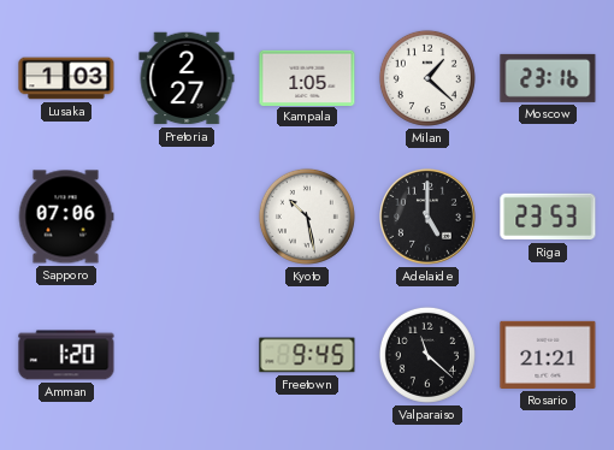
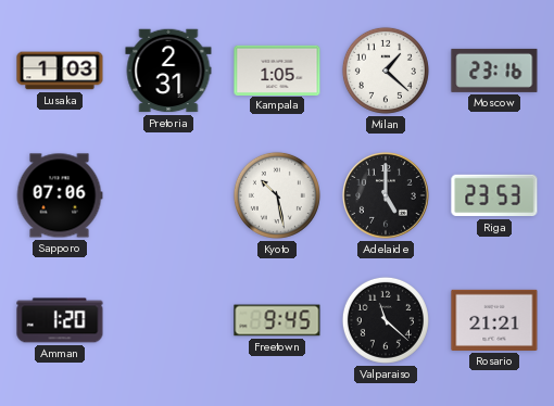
Pretoria: 2:27 -> 2:31 (168, 71)
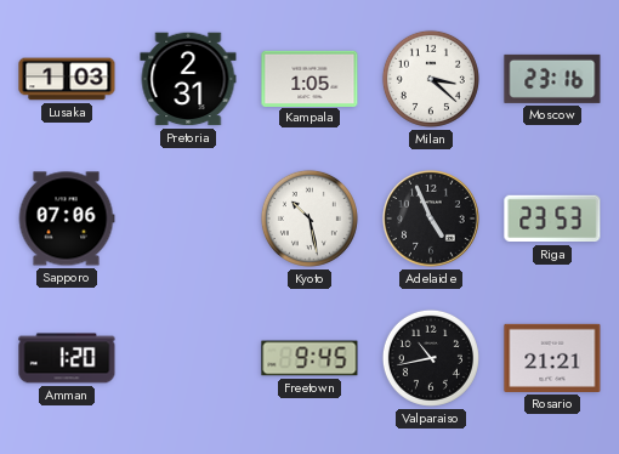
Milan: 1:22 -> 3:22 (431, 79)
Adelaide: 5:00 -> 4:56 (432, 220)
Valparaiso: 11:22 -> 10:43 (431, 358)
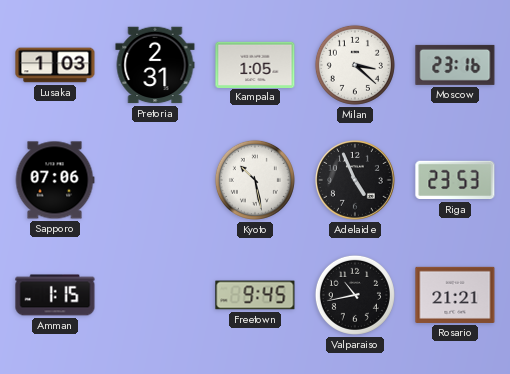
Amman: 1:20 -> 1:15 (55, 295)
